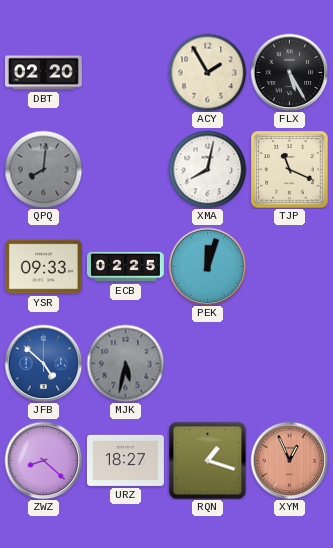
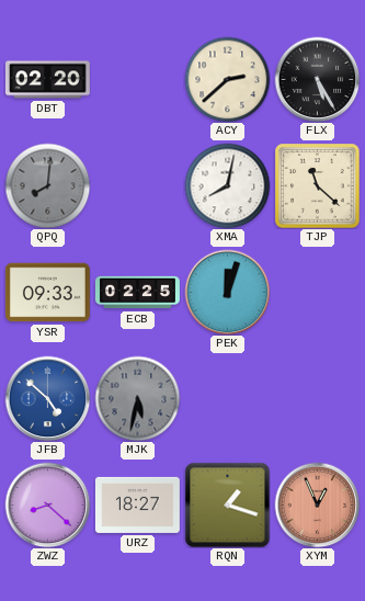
ACY: 1:55 -> 2:38 (227, 79)
TJP: 11:19 -> 11:22 (317, 185)
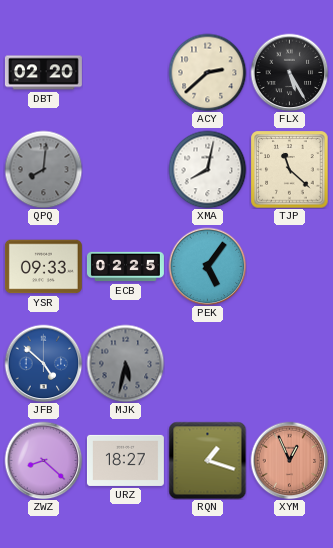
PEK: 12:03 -> 5:06 (207, 266)
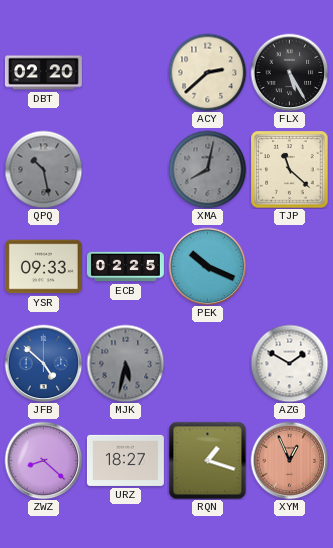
QPQ: 8:01 -> 10:28 (43, 169)
XMA dial: white -> grey (207, 169)
PEK: 5:06 -> 10:19 (207, 266)
AZG: none -> 1:50 (289, 363)
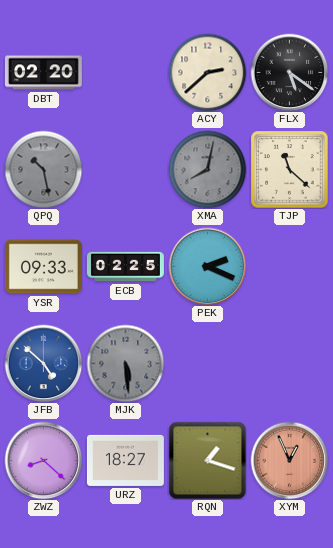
FLX: 5:25 -> 5:21 (289, 72)
PEK: 10:19 -> 2:19 (207, 266)
MJK: 5:32 -> 5:29 (125, 363)
AZG: 1:50 -> none (289, 363)
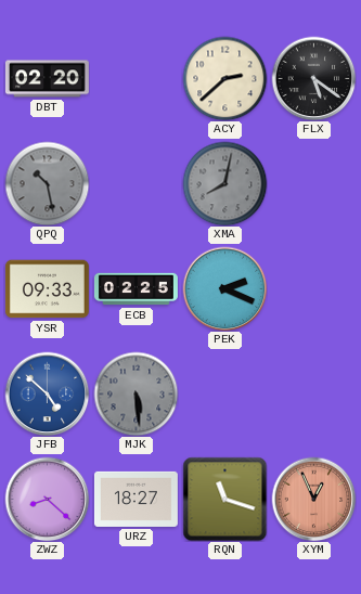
TJP: 11:22 -> none (289, 169)
RQN: 1:18 -> 11:18 (224, 499)
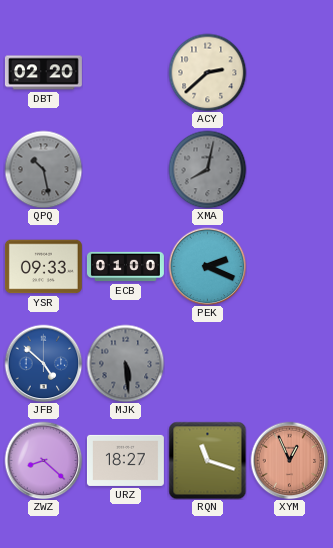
FLX: 5:21 -> none (313, 78)
ECB: 02:25 -> 01:00 (125, 267)
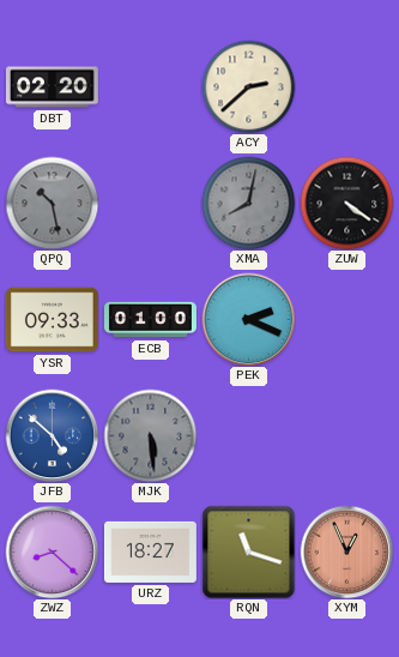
ZUW: none -> 4:21 (346, 203)
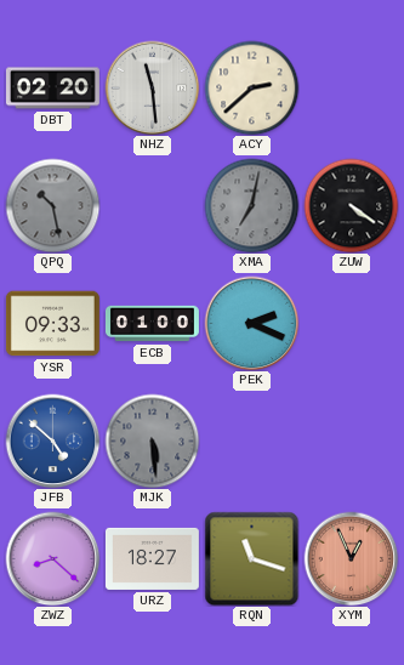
NHZ: none -> 11:29 (152, 87)
XMA: 8:02 -> 7:02 (251, 205)
